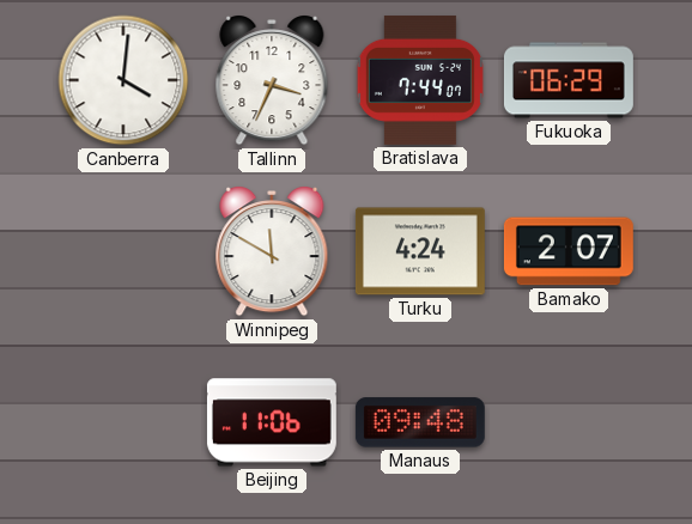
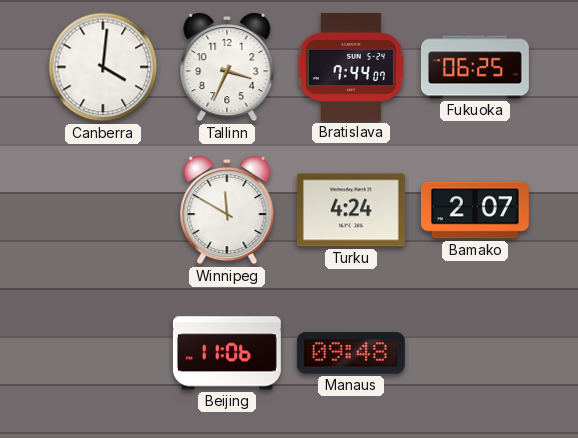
Fukuoka: 06:29 -> 06:25 (475, 67)
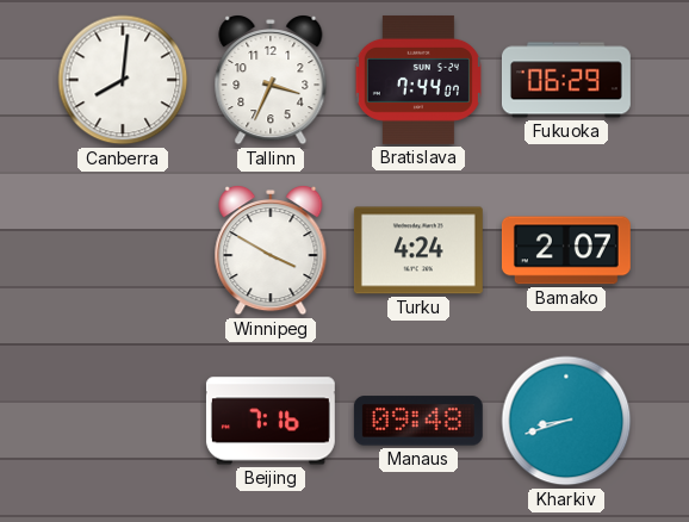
Canberra: 4:01 -> 8:01 (123, 80)
Fukuoka: 06:25 -> 06:29 (566, 80)
Winnipeg: 11:50 -> 3:50 (271, 251)
Beijing: 11:06 -> 7:16 (271, 421)
Kharkiv: none -> 8:42 (566, 421)
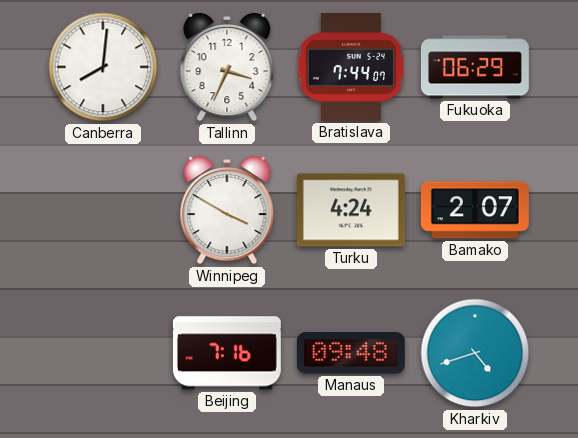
Kharkiv: 8:42 -> 4:42 (475, 353)
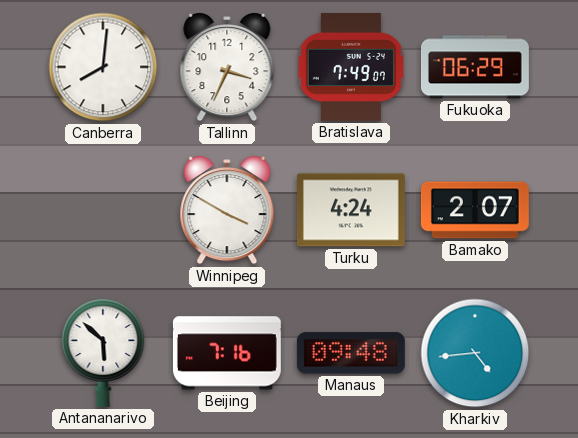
Bratislava: 7:44 -> 7:49 (351, 67)
Antananarivo: none -> 5:52 (103, 353)
Kharkiv: 4:42 -> 4:44 (475, 353)
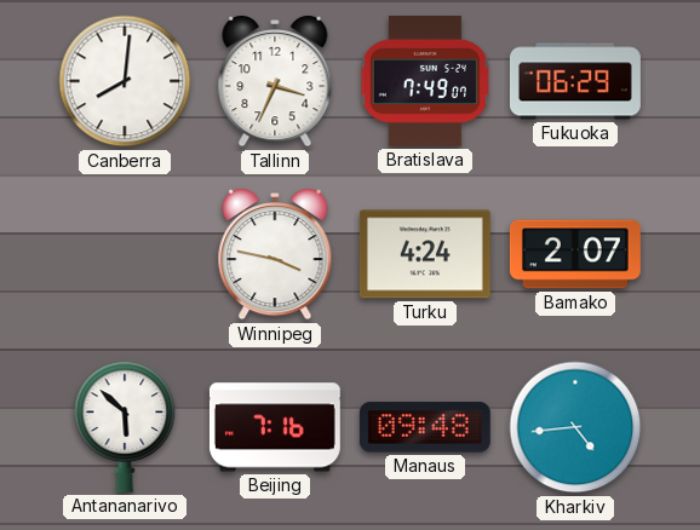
Winnipeg: 3:50 -> 3:47 (275, 255)
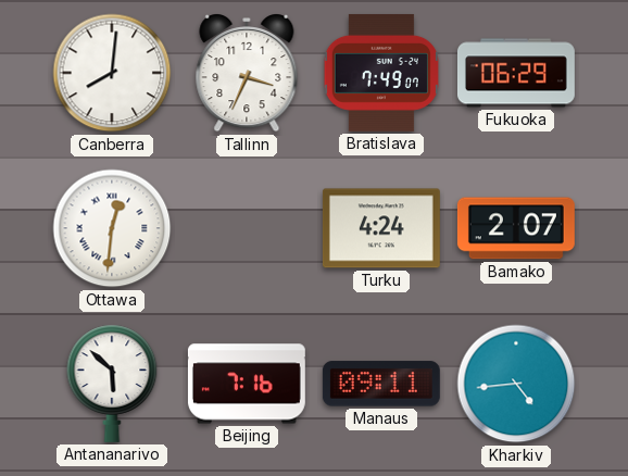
Ottawa: none -> 12:31 (112, 228)
Winnipeg: 3:47 -> none (275, 255)
Manaus: 09:48 -> 09:11 (381, 384)
